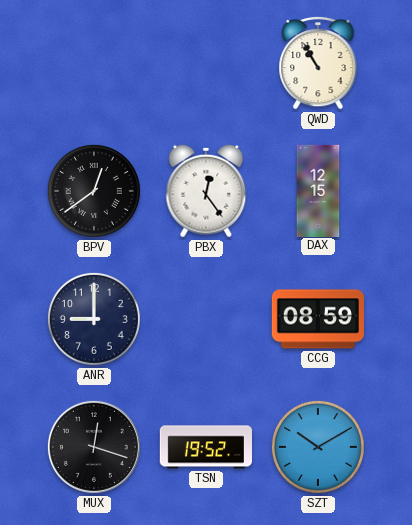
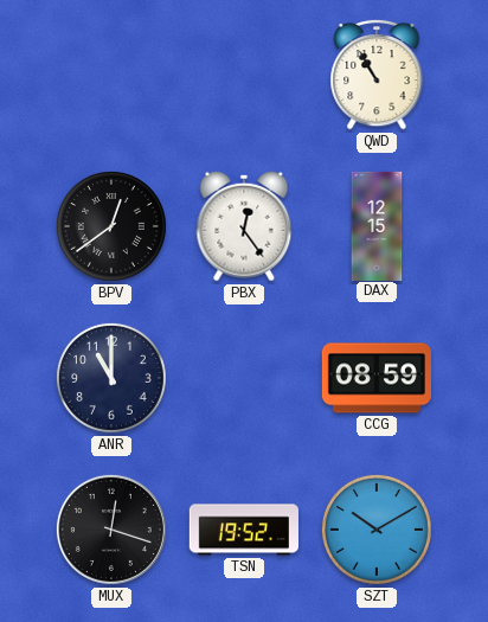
ANR: 9:00 -> 11:00 (111, 378)
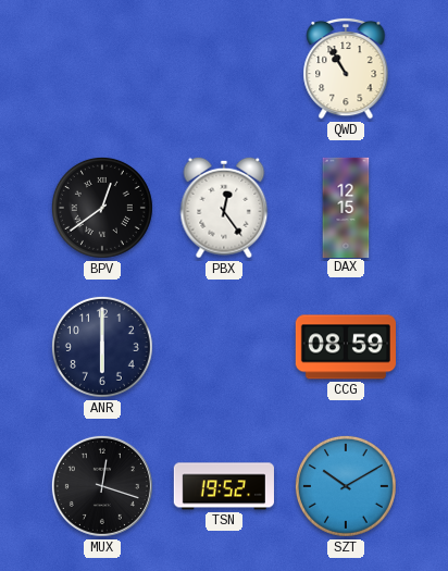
ANR: 11:00 -> 6:00 (102, 347)
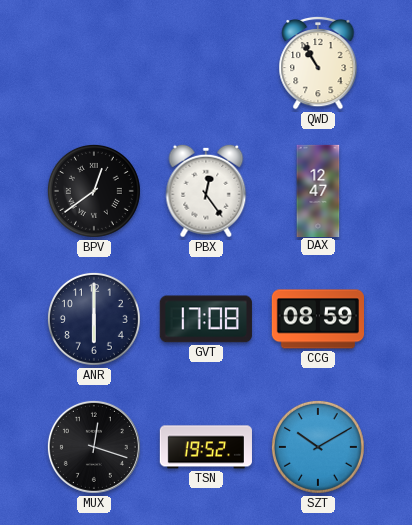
DAX: 12:15 -> 12:47 (318, 190)
GVT: none -> 17:08 (206, 319)
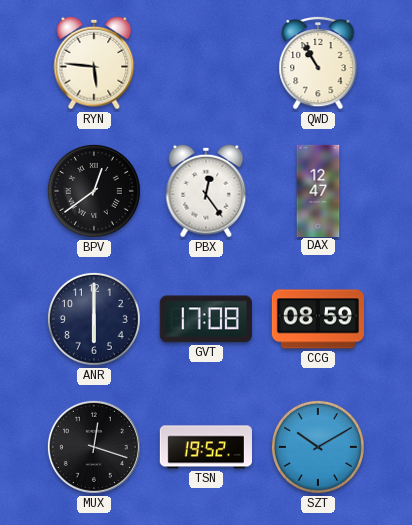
RYN: none -> 5:46 (94, 63)
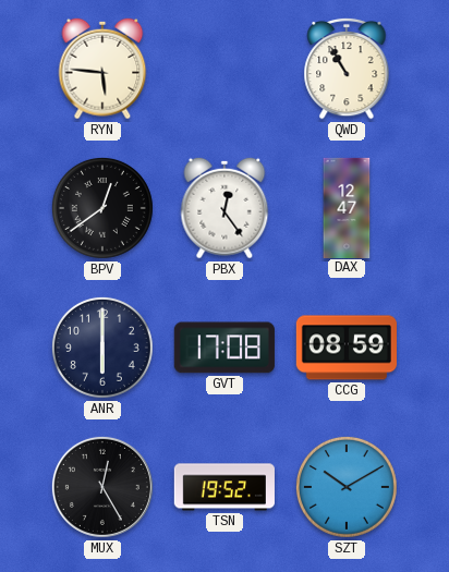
MUX: 12:18 -> 12:25 (102, 487)
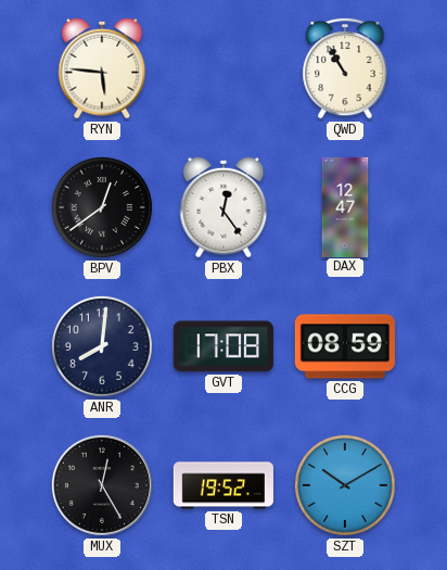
ANR: 6:00 -> 8:01 (102, 346)
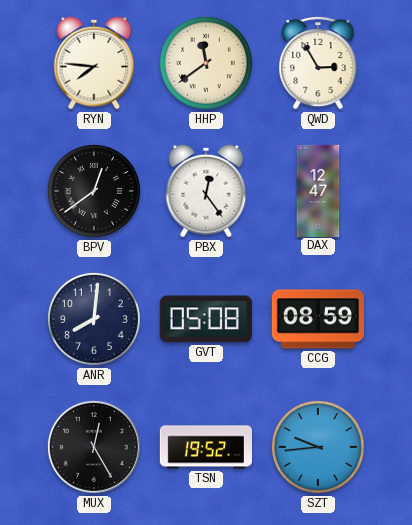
RYN: 5:46 -> 7:46 (94, 63)
HHP: none -> 11:39 (206, 63)
QWD: 10:55 -> 2:55 (318, 63)
GVT: 17:08 -> 05:08 (206, 319)
SZT: 10:10 -> 9:44 (318, 447)
